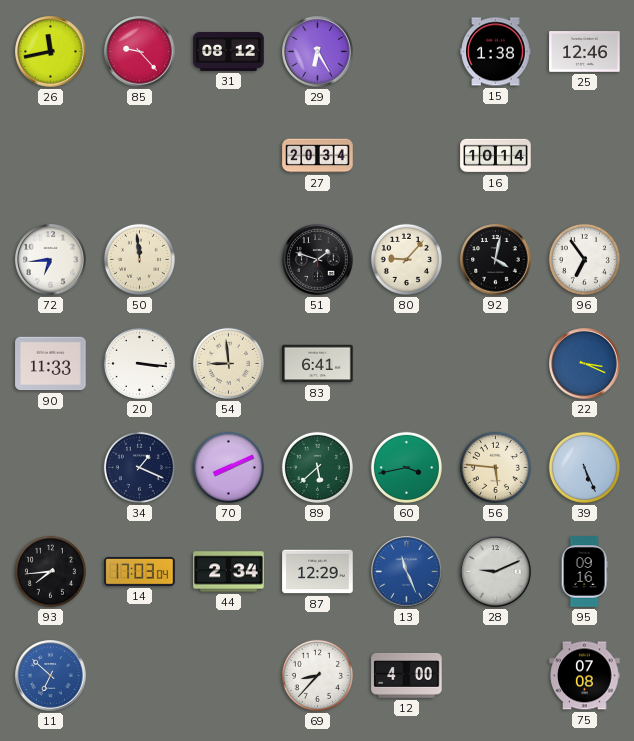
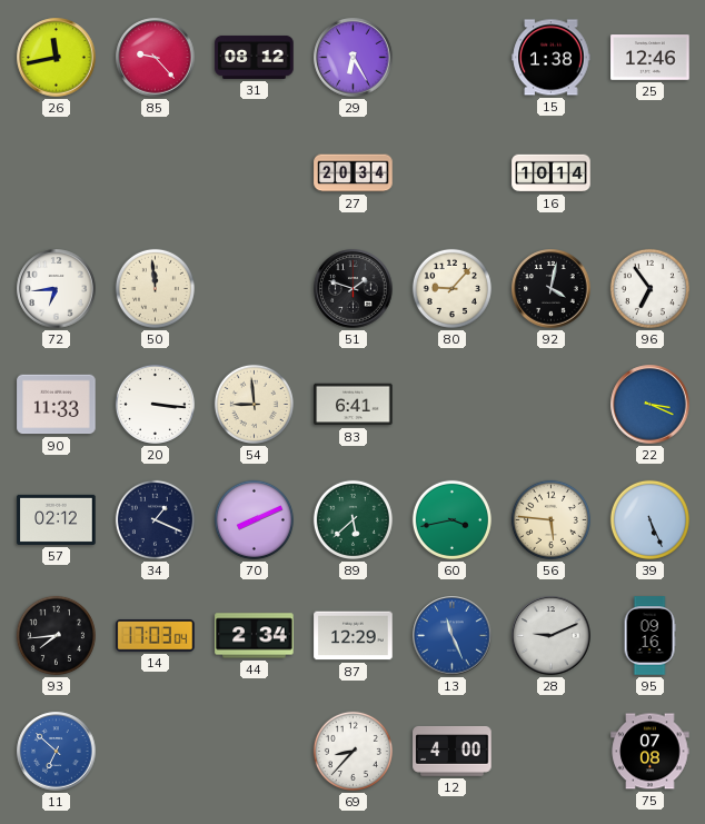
57: none -> 02:12 (57, 519)
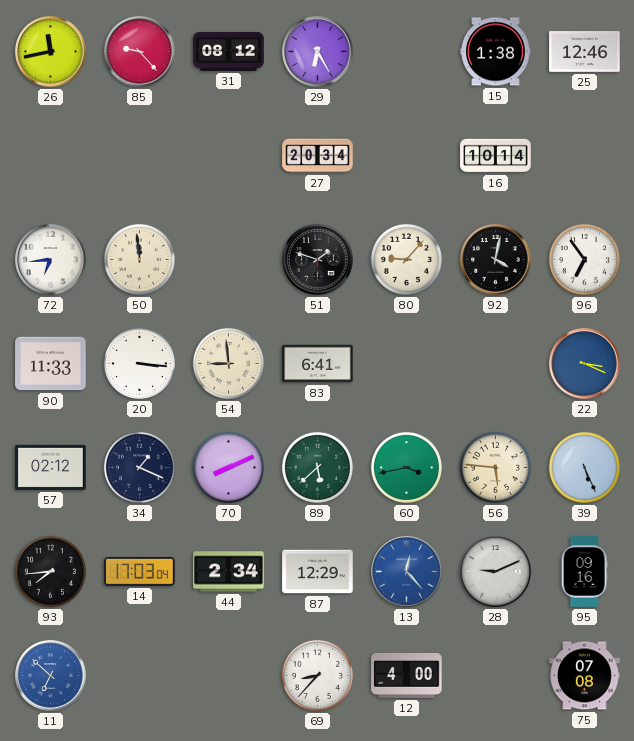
13: 11:26 -> 12:23 (407, 572)
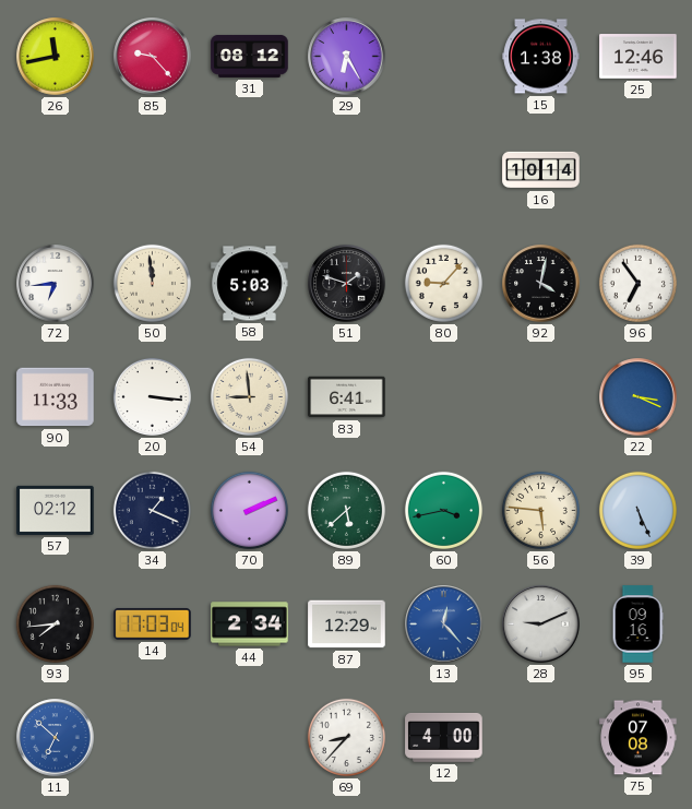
27: 20:34 -> none (318, 156)
58: none -> 5:03 (250, 284)
70: 8:11 -> 2:11 (249, 510)
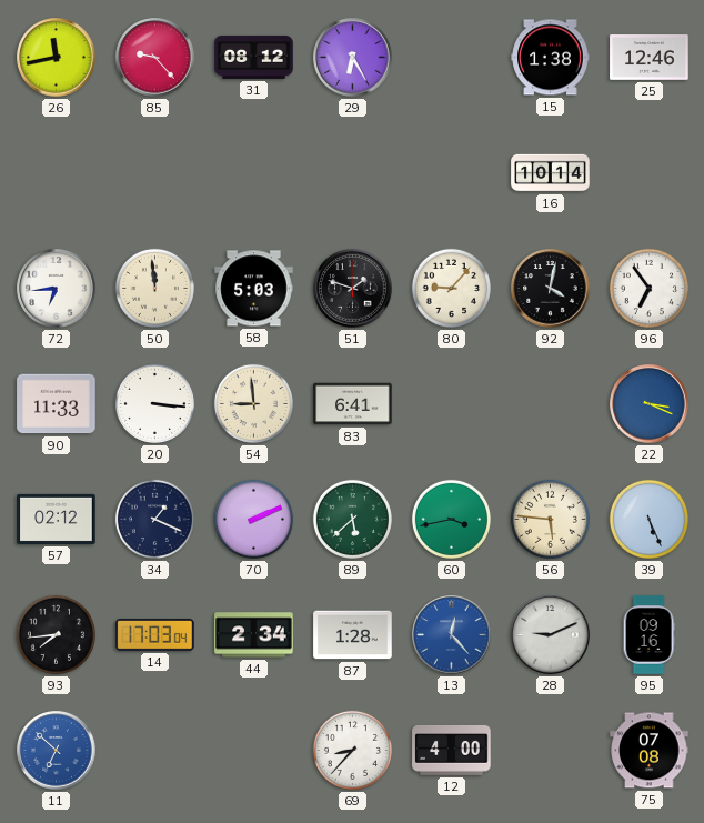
87: 12:29 -> 1:28 (353, 635)
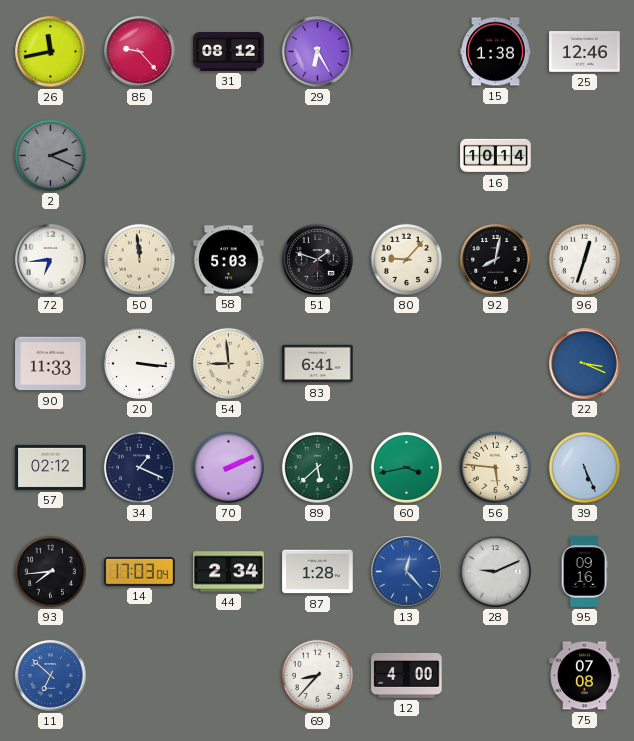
2: none -> 2:19 (50, 155)
92: 4:02 -> 8:02 (496, 260)
96: 6:54 -> 12:33 (584, 259)
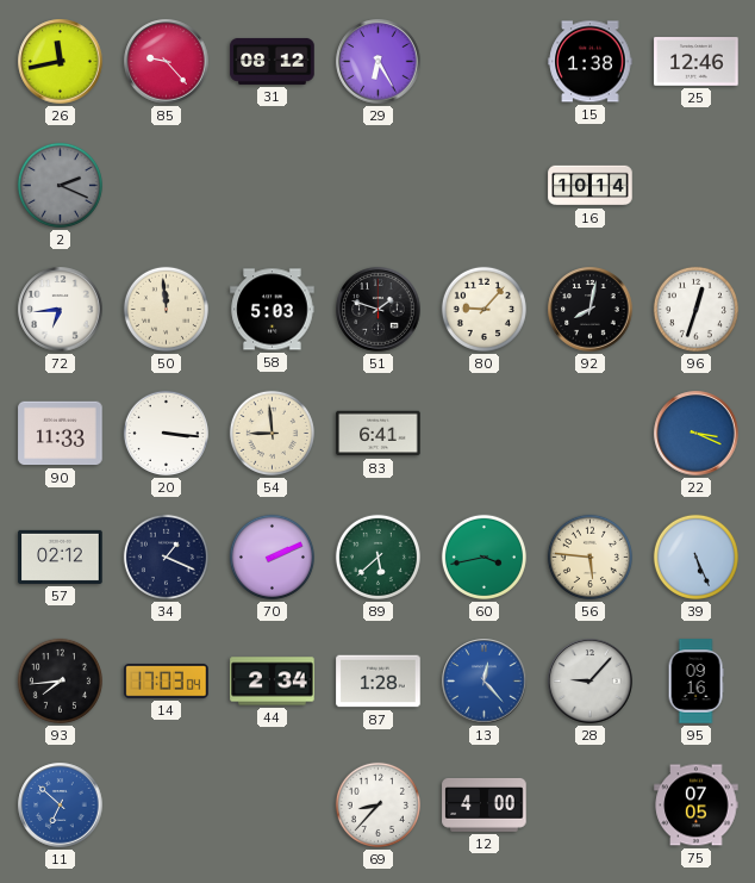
28: 9:11 -> 9:07 (591, 682)
75: 07:08 -> 07:05 (697, 806)
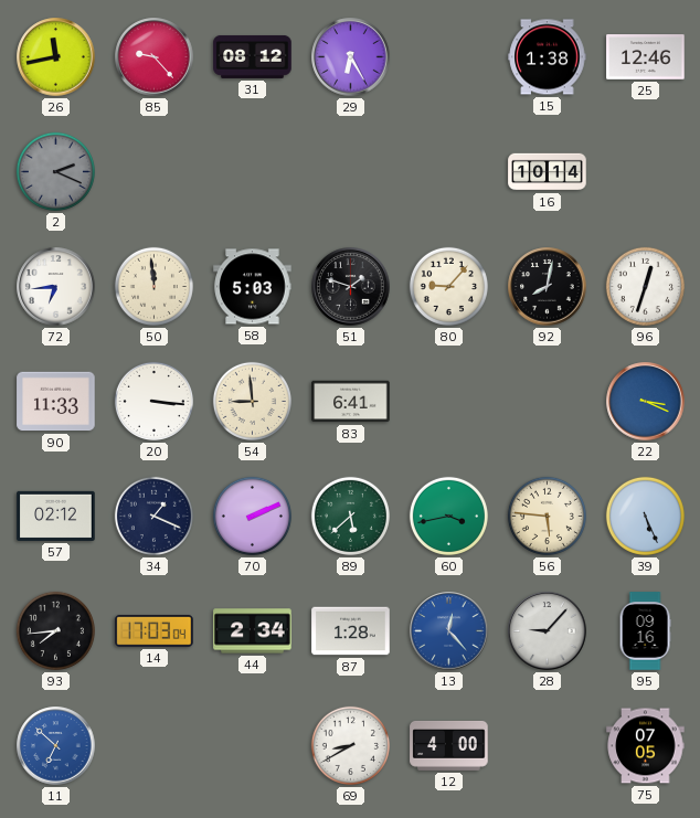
69: 8:37 -> 8:40 (350, 745)
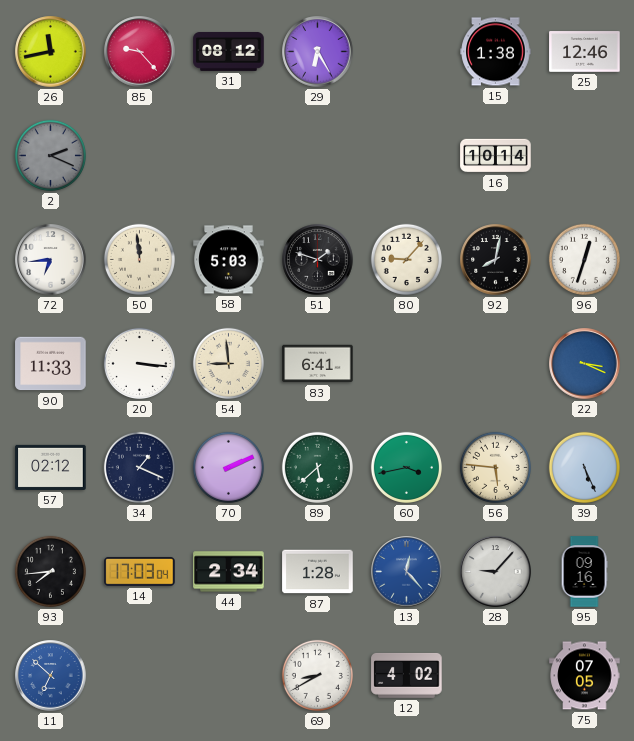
12: 4:00 -> 4:02 (407, 676)
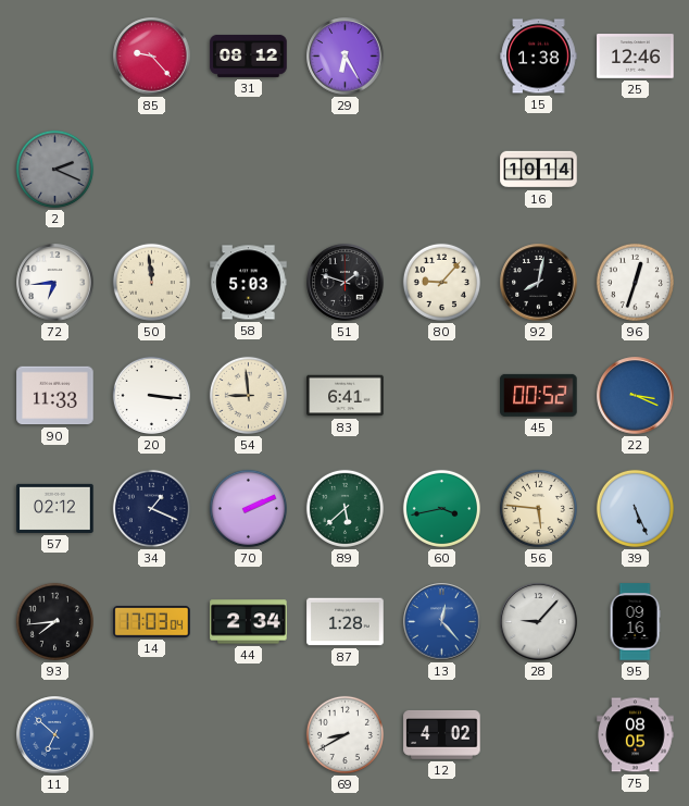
26: 11:43 -> none (51, 52)
45: none -> 00:52 (539, 395)
75: 07:05 -> 08:05 (636, 735)
